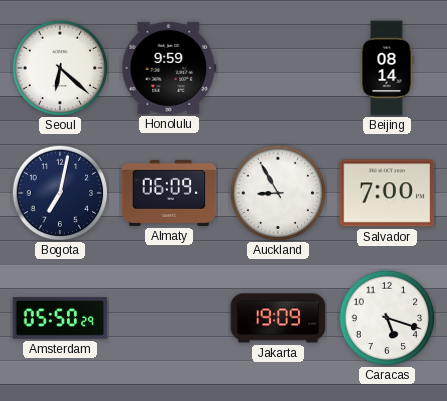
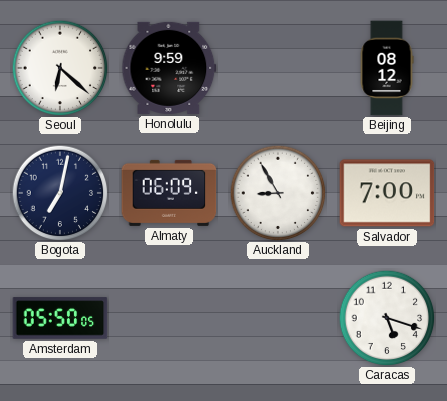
Beijing: 08:14 -> 08:12 (387, 68)
Amsterdam: 05:50:29 -> 05:50:05 (60, 318)
Jakarta: 19:09 -> none (278, 318)
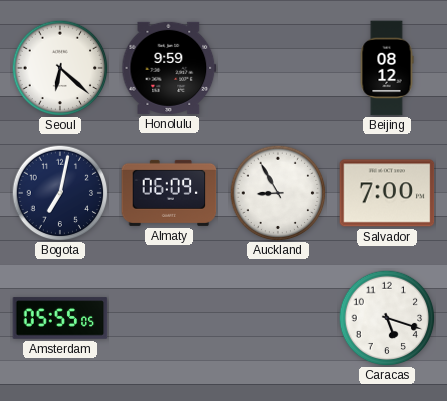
Amsterdam: 05:50 -> 05:55 (60, 318)
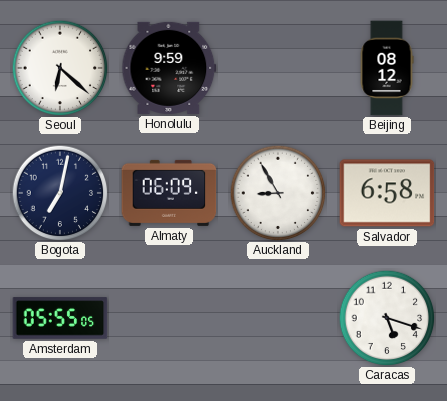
Salvador: 7:00 -> 6:58 (387, 193)
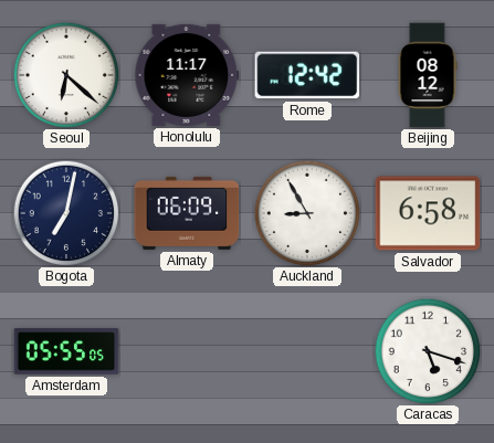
Honolulu: 9:59 -> 11:17 (187, 75)
Rome: none -> 12:42 (307, 75)
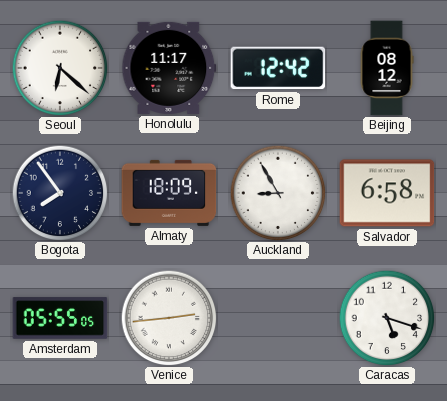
Bogota: 7:02 -> 7:54 (60, 193)
Almaty: 06:09 -> 18:09 (169, 193)
Venice: none -> 2:44 (169, 318)
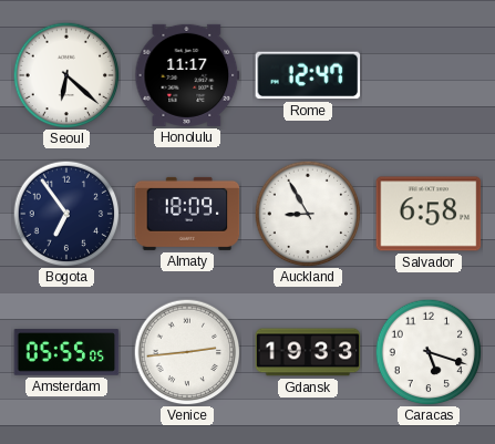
Rome: 12:42 -> 12:47 (308, 75)
Beijing: 08:12 -> none (387, 68)
Bogota: 7:54 -> 6:54 (66, 214)
Gdansk: none -> 19:33 (308, 352)
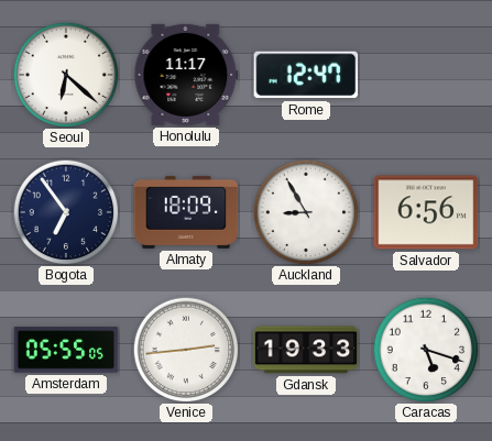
Salvador: 6:58 -> 6:56 (426, 212)
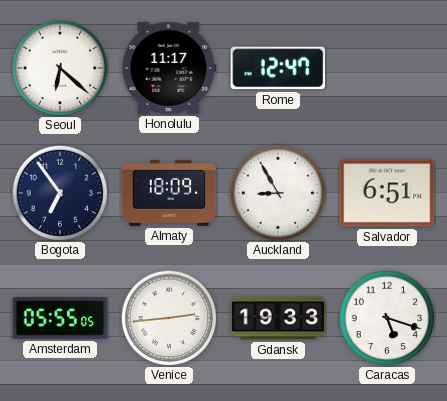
Salvador: 6:56 -> 6:51 (387, 193)
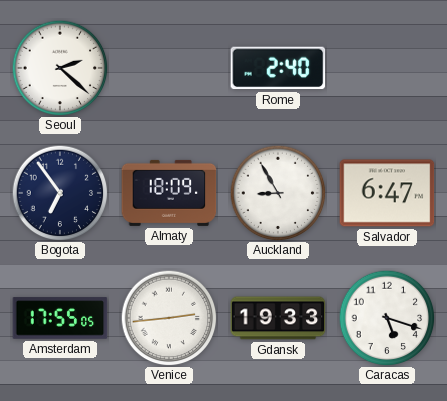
Seoul: 6:22 -> 2:22 (60, 68)
Honolulu: 11:17 -> none (169, 68)
Rome: 12:47 -> 2:40 (278, 68)
Salvador: 6:51 -> 6:47 (387, 193)
Amsterdam: 05:55 -> 17:55 (60, 318)
